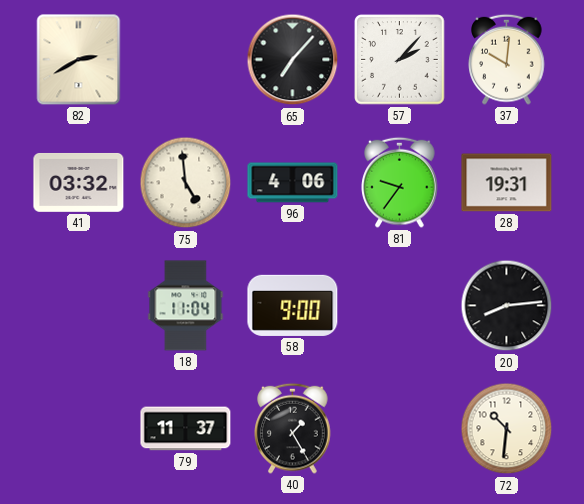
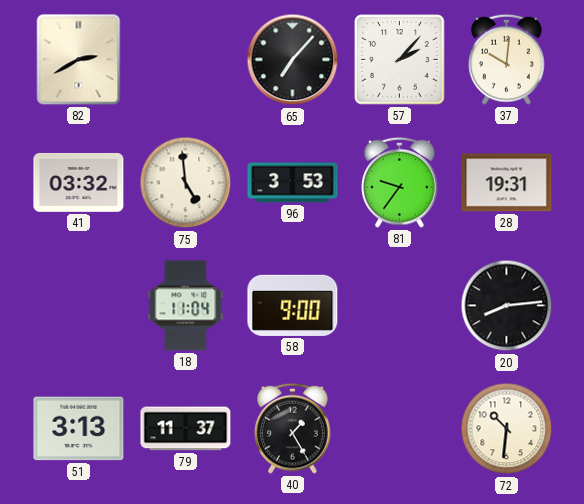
96: 4:06 -> 3:53 (293, 183)
51: none -> 3:13 (79, 429)
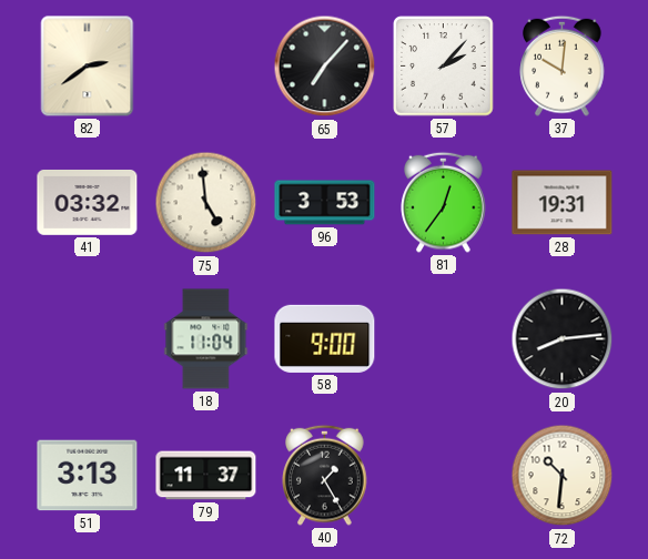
82: 2:40 -> 2:39 (88, 67)
81: 9:36 -> 12:36 (444, 202)
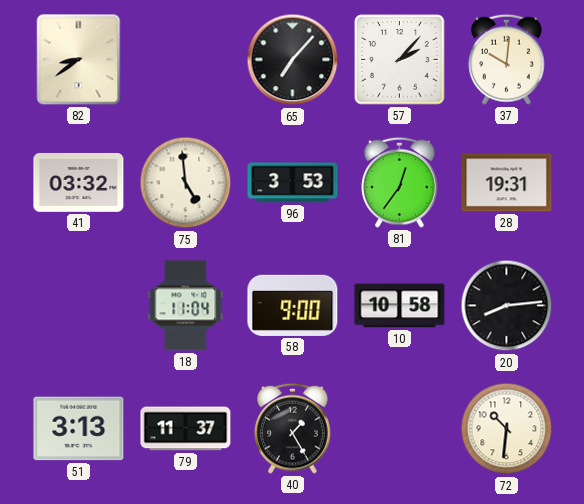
82: 2:39 -> 8:39 (79, 60)
10: none -> 10:58 (400, 306)
